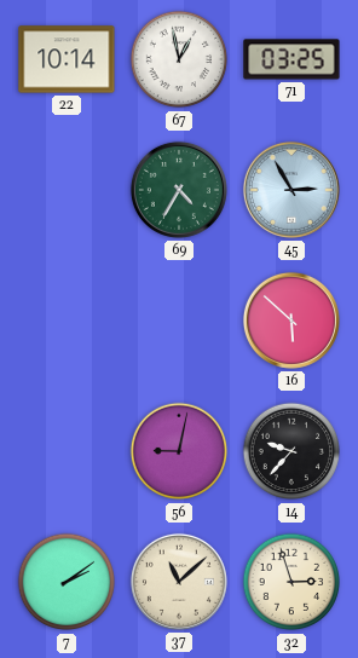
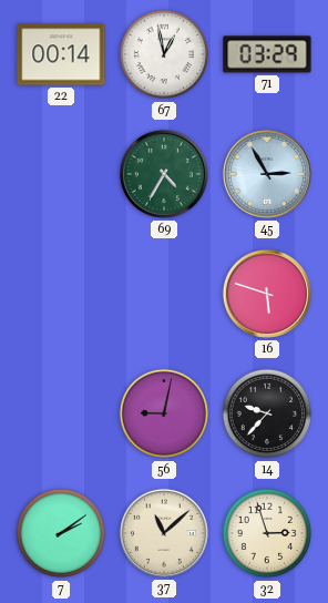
22: 10:14 -> 00:14 (61, 54)
71: 03:25 -> 03:29 (267, 54)
16: 5:52 -> 5:48 (267, 294)
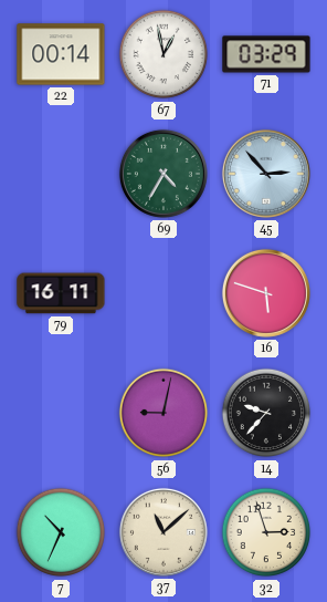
45: 2:55 -> 2:53 (266, 174)
79: none -> 16:11 (61, 293)
7: 2:09 -> 10:34 (61, 532)
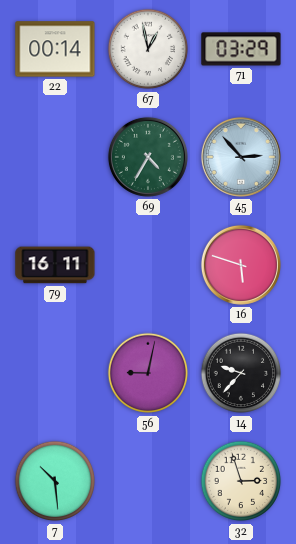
7: 10:34 -> 10:29 (55, 481)
37: 11:08 -> none (163, 532)
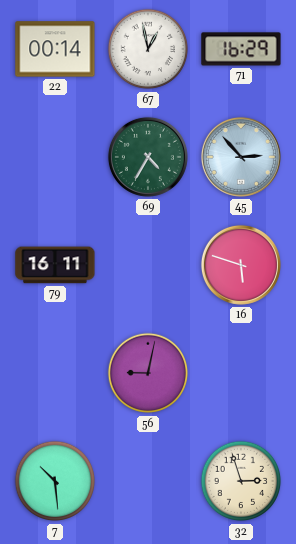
71: 03:29 -> 16:29 (241, 49)
14: 9:37 -> none (241, 373)
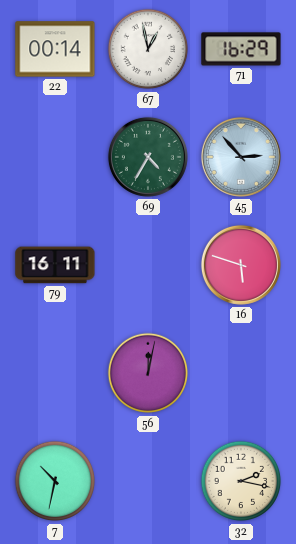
56: 9:02 -> 12:02 (148, 373)
7: 10:29 -> 10:32 (55, 481)
32: 2:57 -> 2:17 (241, 481)
